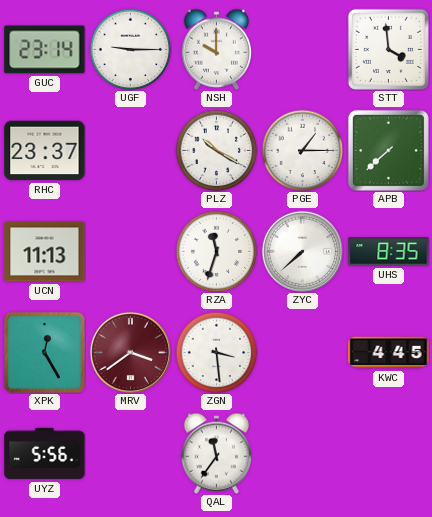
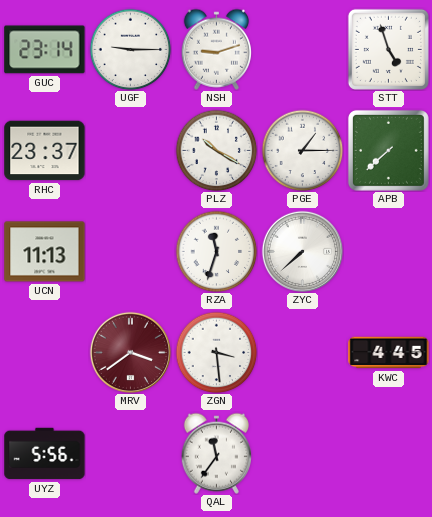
NSH: 10:00 -> 9:12 (216, 49)
STT: 3:59 -> 4:57 (388, 49)
UHS: 8:35 -> none (389, 252)
XPK: 12:25 -> none (44, 352)
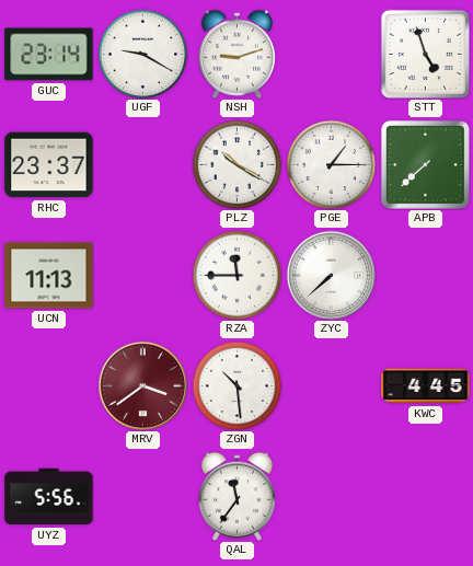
UGF: 9:15 -> 9:20 (142, 54)
RZA: 11:33 -> 11:45 (236, 275)
ZGN: 3:29 -> 10:29 (236, 385)
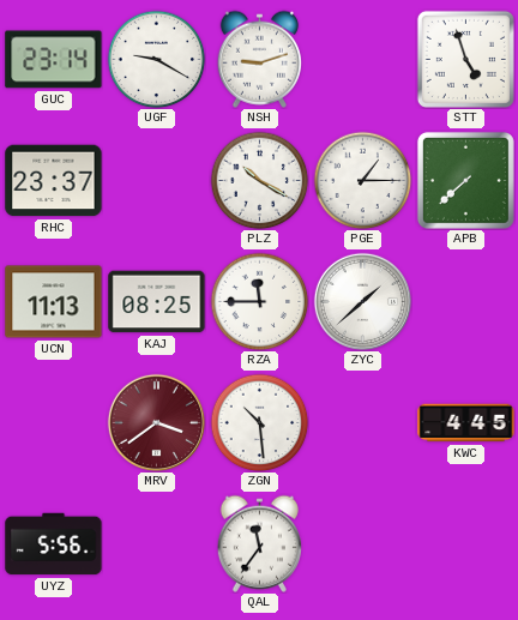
KAJ: none -> 08:25 (157, 302)
ZYC: 7:38 -> 1:38 (362, 301)
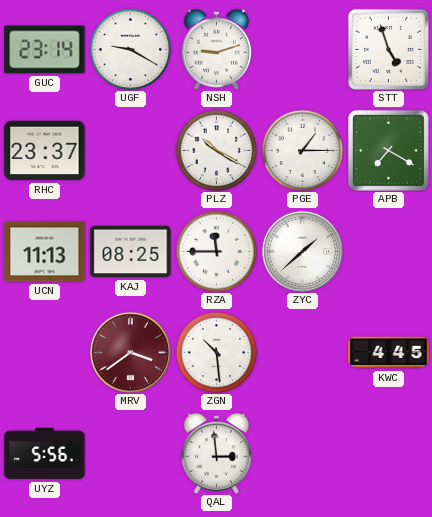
APB: 7:38 -> 7:20 (388, 150)
QAL: 11:36 -> 2:59 (216, 453)
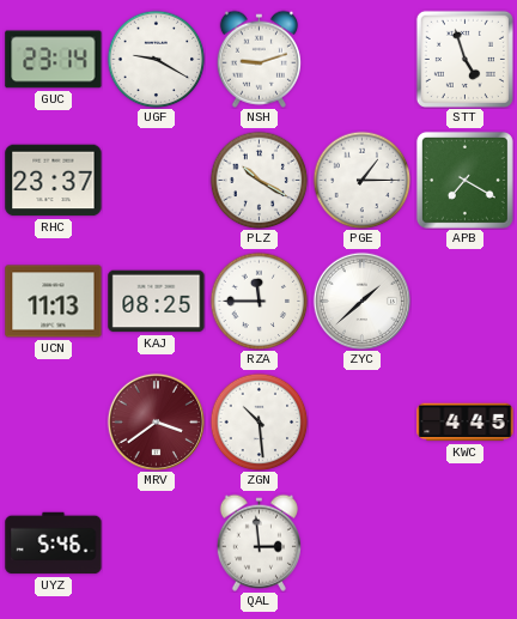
UYZ: 5:56 -> 5:46 (54, 544)
